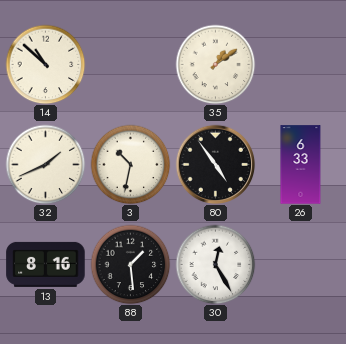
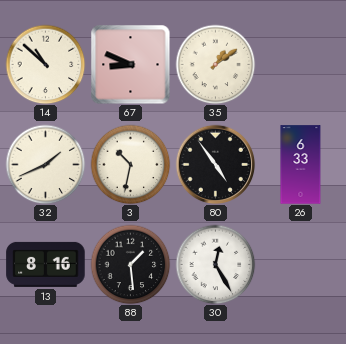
67: none -> 8:49 (130, 64)
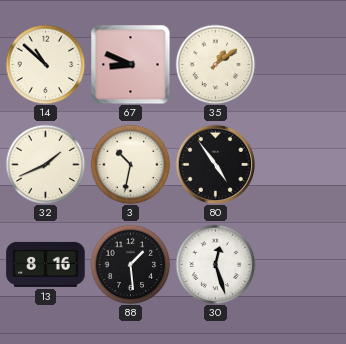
26: 6:33 -> none (301, 165)
30: 12:25 -> 12:27 (215, 264)
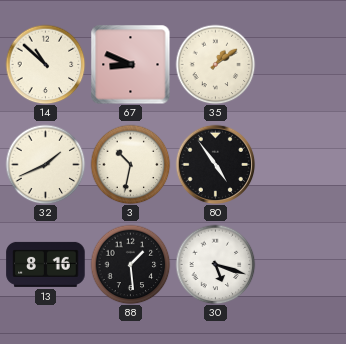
30: 12:27 -> 5:18 (215, 264)
